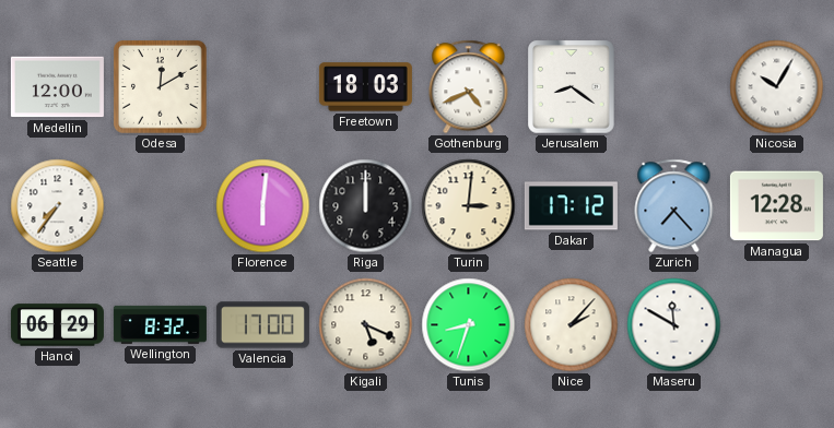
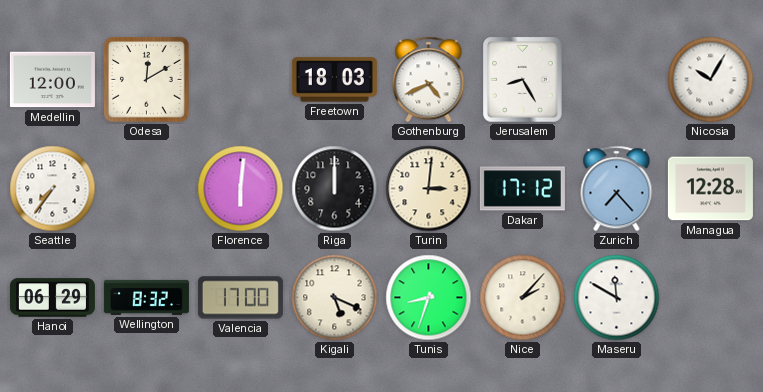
Jerusalem: 8:21 -> 8:25 (523, 80)
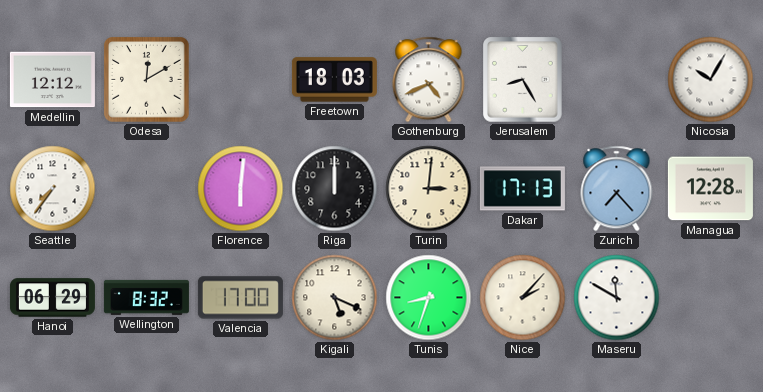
Medellin: 12:00 -> 12:12 (52, 80)
Dakar: 17:12 -> 17:13 (522, 189)
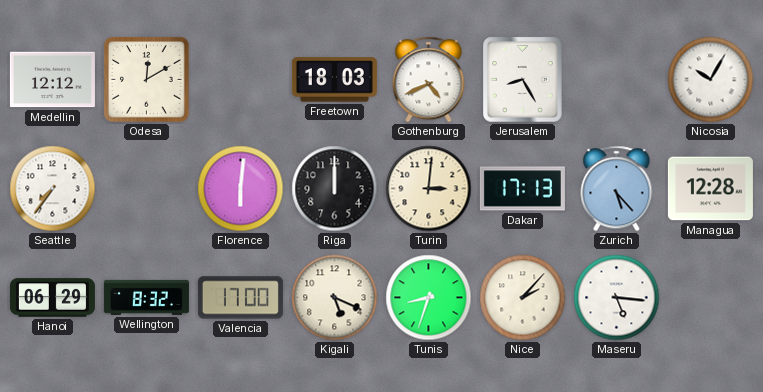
Zurich: 7:23 -> 5:23 (617, 189)
Maseru: 11:50 -> 5:16 (617, 298)
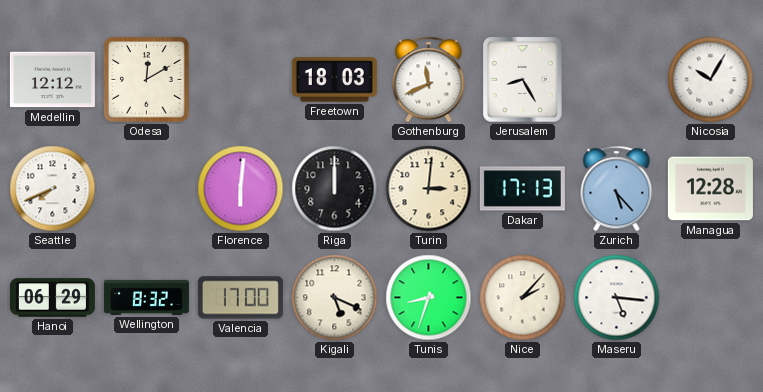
Gothenburg: 4:41 -> 11:41 (429, 80)
Seattle: 7:36 -> 7:41 (53, 189)
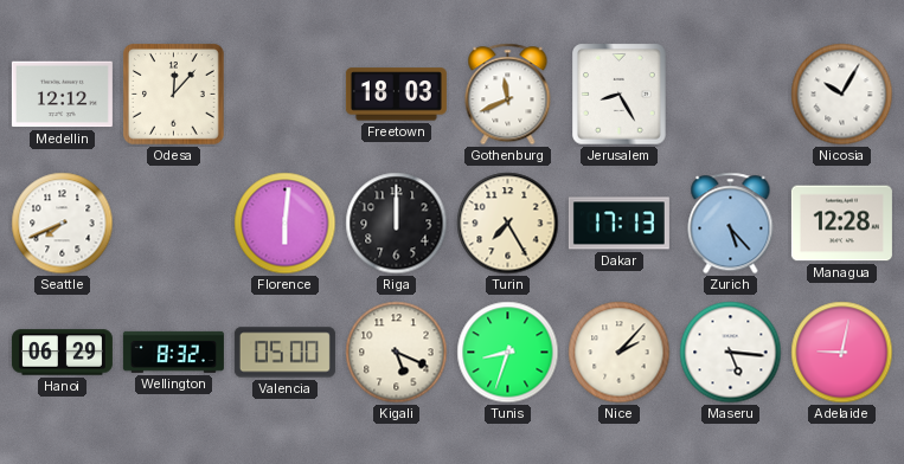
Odesa: 12:10 -> 12:07 (174, 95)
Turin: 3:01 -> 7:25 (508, 224)
Valencia: 17:00 -> 05:00 (284, 353)
Adelaide: none -> 9:02 (842, 353)
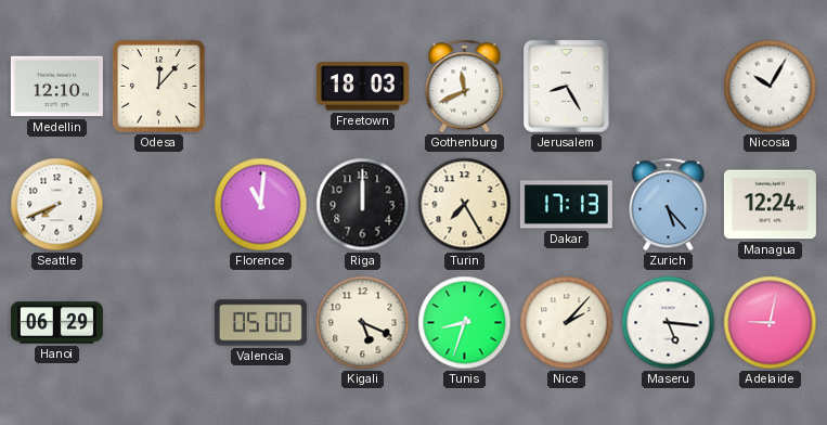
Medellin: 12:12 -> 12:10 (56, 87)
Florence: 6:01 -> 11:01 (261, 205)
Managua: 12:28 -> 12:24 (770, 205)
Wellington: 8:32 -> none (173, 352)
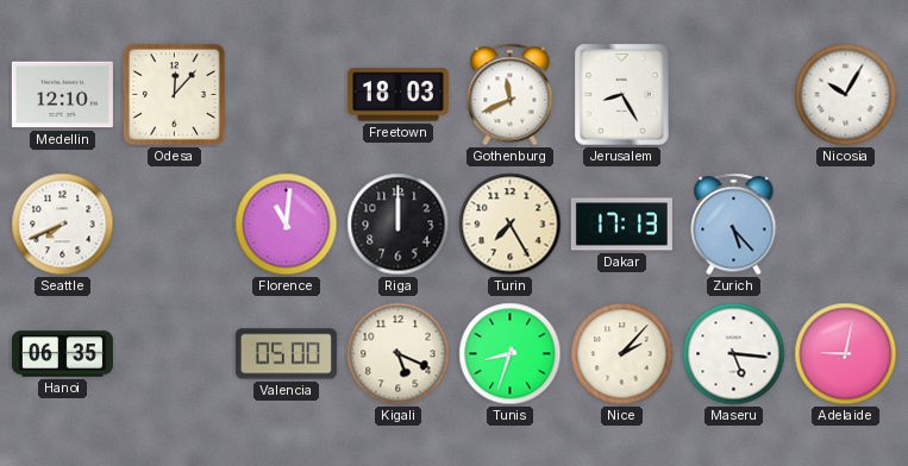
Managua: 12:24 -> none (770, 205)
Hanoi: 06:29 -> 06:35 (62, 354)
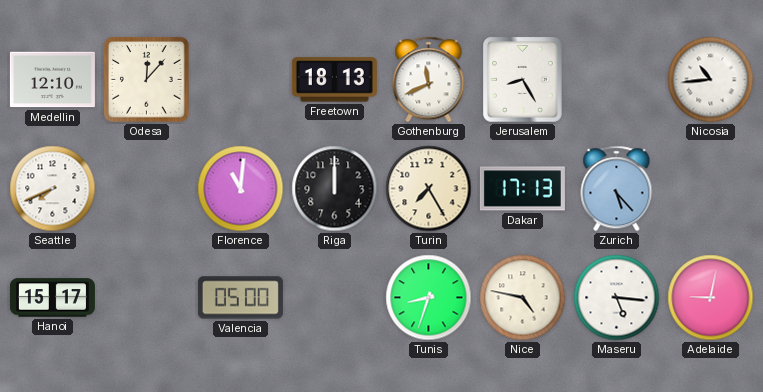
Freetown: 18:03 -> 18:13 (334, 80)
Nicosia: 10:05 -> 10:44 (711, 80)
Hanoi: 06:35 -> 15:17 (52, 298)
Kigali: 5:19 -> none (399, 354)
Nice: 2:07 -> 4:47 (523, 298)
